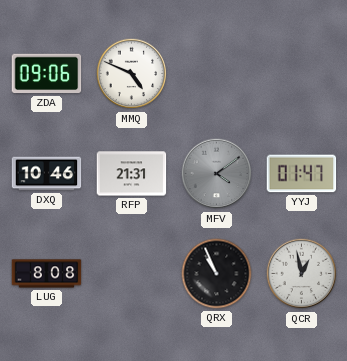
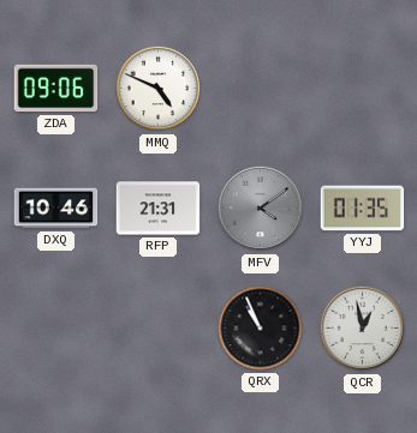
YYJ: 01:47 -> 01:35 (363, 209)
LUG: 8:08 -> none (47, 274)
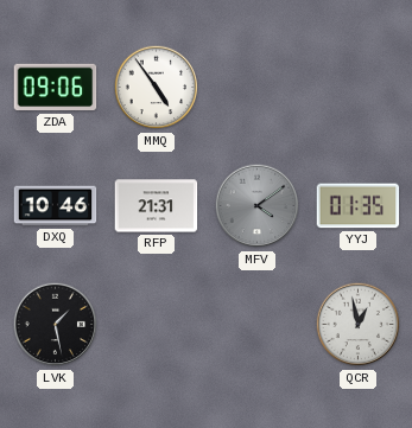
MMQ: 4:49 -> 4:54 (157, 88)
LVK: none -> 1:28 (56, 325)
QRX: 10:56 -> none (261, 329)
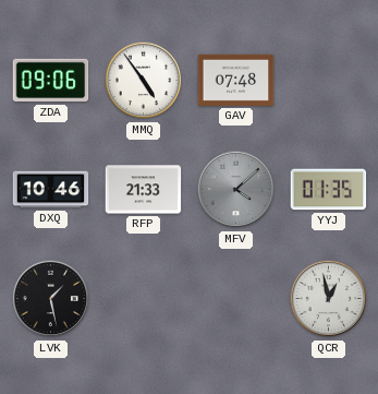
GAV: none -> 07:48 (236, 80)
RFP: 21:31 -> 21:33 (144, 190)
MFV: 4:09 -> 4:08 (236, 190)
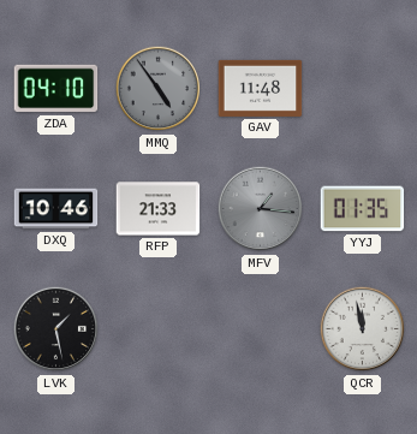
ZDA: 09:06 -> 04:10 (56, 89)
MMQ dial: white -> grey (159, 89)
GAV: 07:48 -> 11:48 (261, 88)
MFV: 4:08 -> 1:16 (261, 209)
QCR: 12:58 -> 11:58 (363, 329)
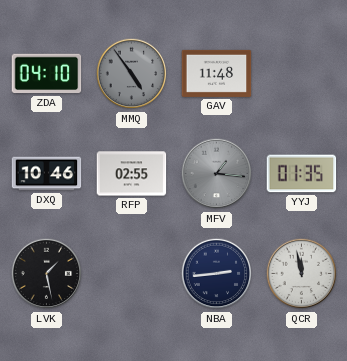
RFP: 21:33 -> 02:55 (132, 174)
NBA: none -> 2:44 (217, 274)
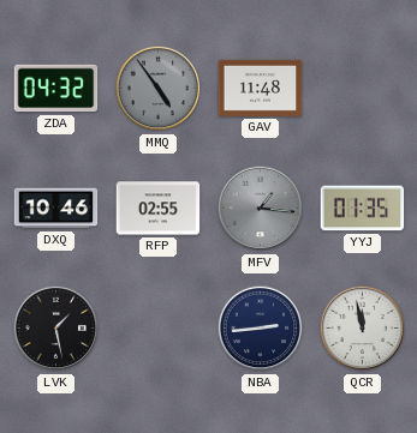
ZDA: 04:10 -> 04:32 (56, 89)
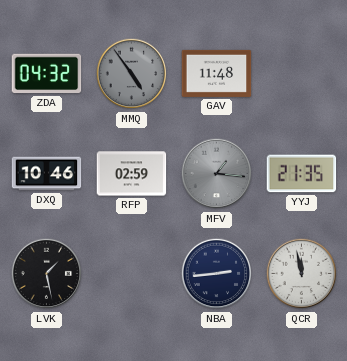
RFP: 02:55 -> 02:59 (132, 174)
YYJ: 01:35 -> 21:35 (302, 174)
